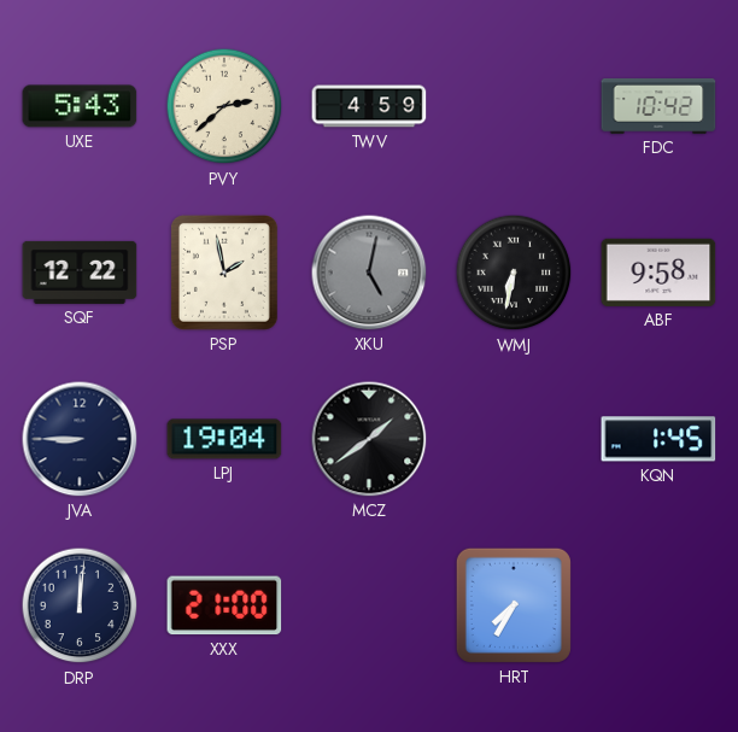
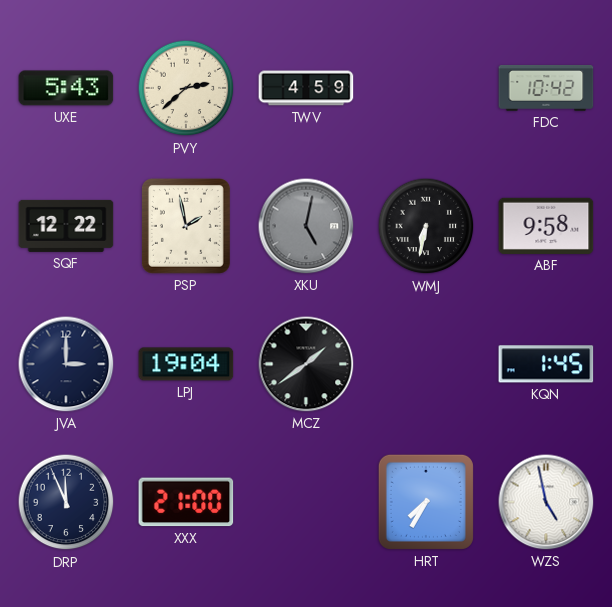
JVA: 8:45 -> 3:00 (66, 364)
DRP: 12:01 -> 11:56 (66, 502)
WZS: none -> 4:58 (546, 502)
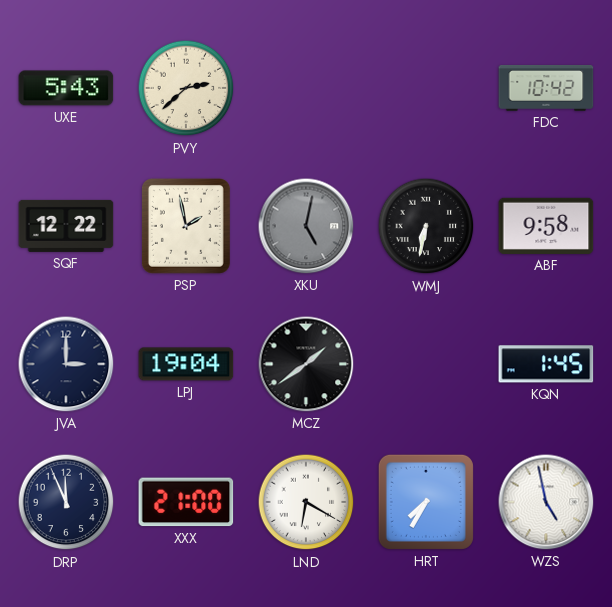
TWV: 4:59 -> none (306, 88)
LND: none -> 6:20 (306, 502)
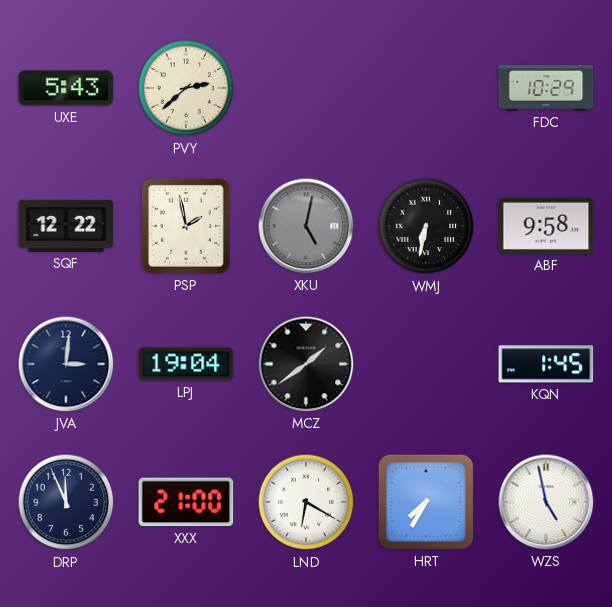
FDC: 10:42 -> 10:29 (546, 88)
JVA: 3:00 -> 3:01 (66, 364)
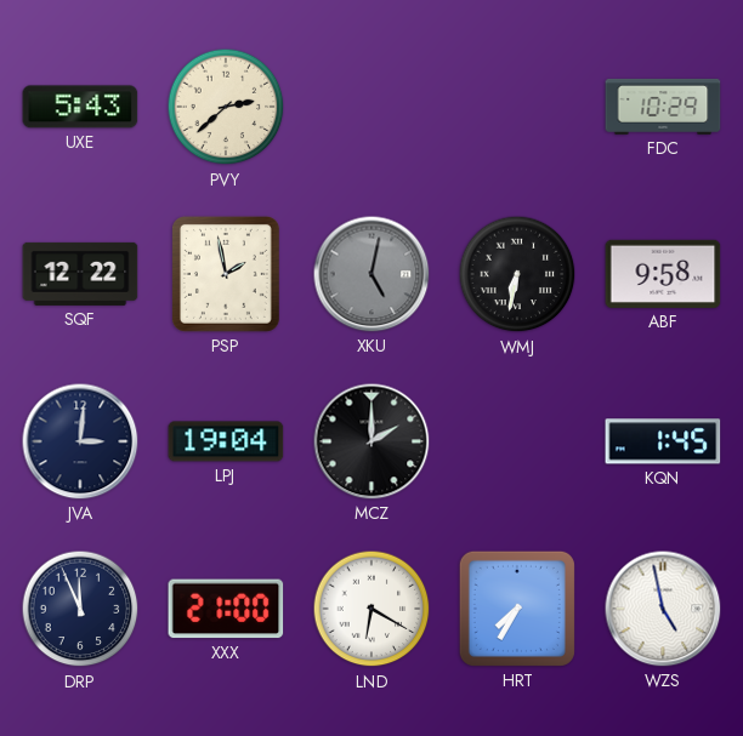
MCZ: 1:39 -> 2:00 (371, 441)
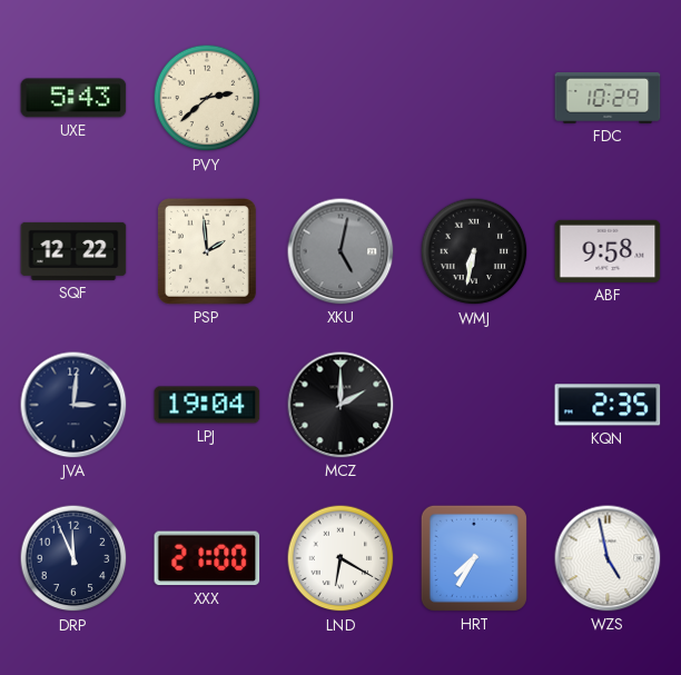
PSP: 1:58 -> 1:59 (207, 251)
KQN: 1:45 -> 2:35 (608, 405)
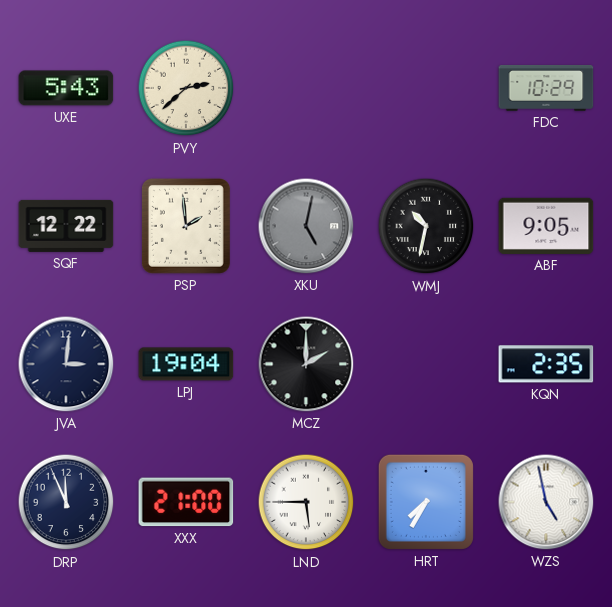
WMJ: 6:32 -> 10:32 (426, 226)
ABF: 9:58 -> 9:05 (546, 226)
LND: 6:20 -> 5:45 (306, 502)
